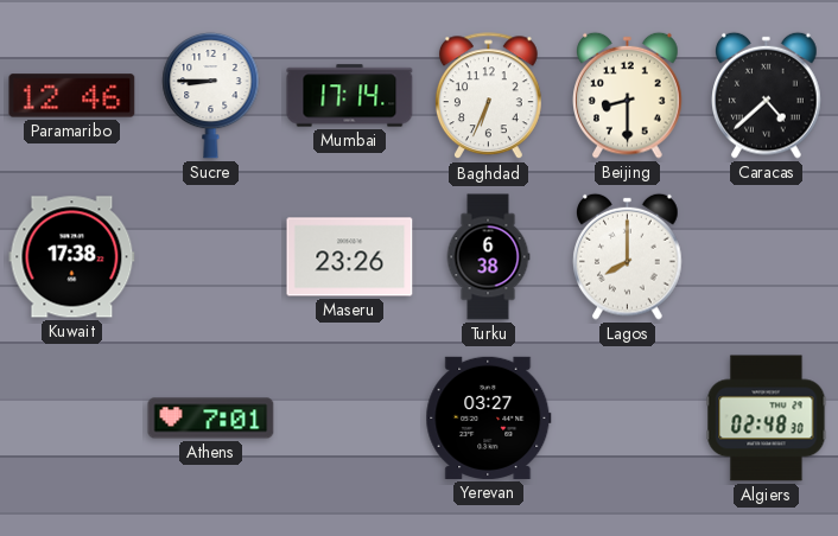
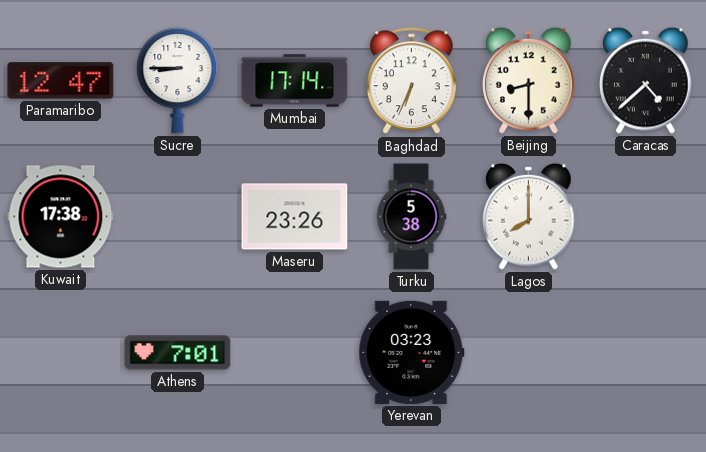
Paramaribo: 12:46 -> 12:47 (61, 81)
Turku: 6:38 -> 5:38 (411, 217)
Yerevan: 03:27 -> 03:23 (412, 352)
Algiers: 02:48 -> none (767, 419)
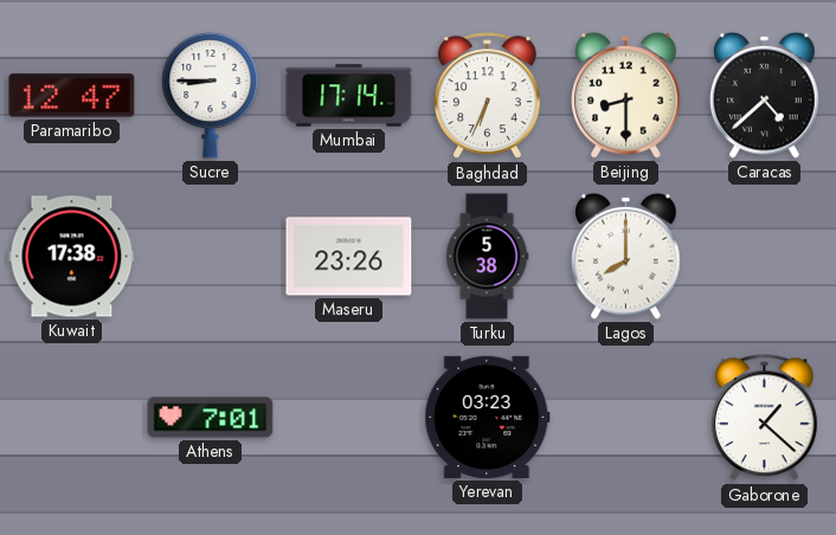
Gaborone: none -> 1:22 (764, 418)
